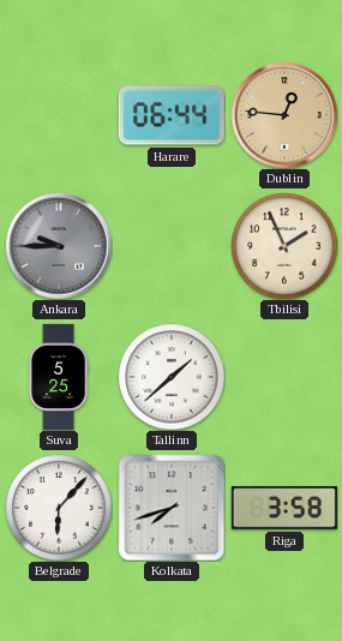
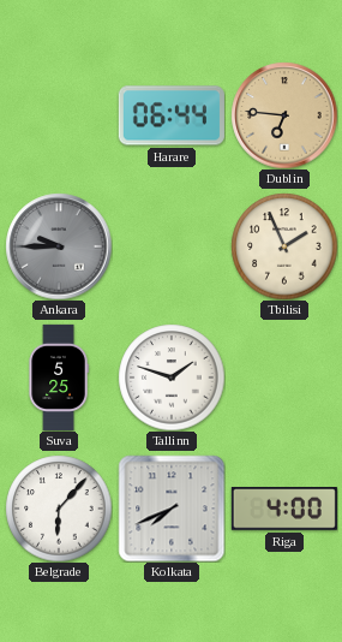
Dublin: 12:46 -> 6:46 (284, 115)
Tallinn: 1:38 -> 1:48 (172, 378)
Kolkata: 7:42 -> 7:41 (172, 509)
Riga: 3:58 -> 4:00 (284, 510)
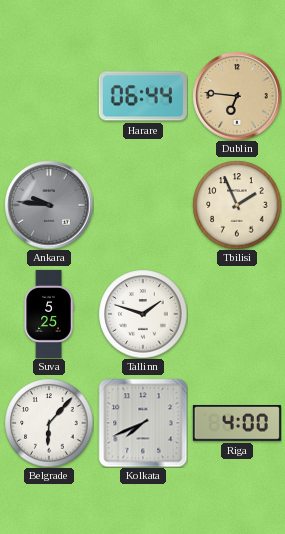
Ankara: 9:45 -> 9:46 (49, 205)
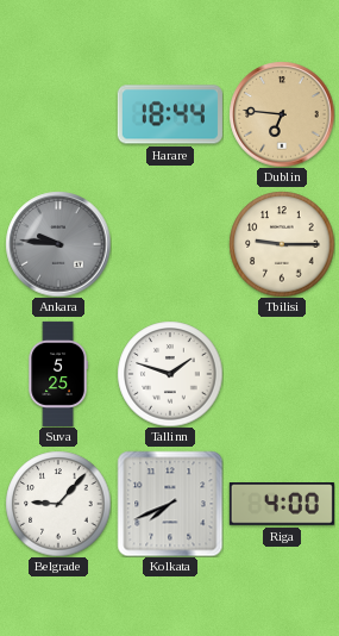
Harare: 06:44 -> 18:44 (170, 114)
Tbilisi: 1:56 -> 9:15 (282, 244)
Belgrade: 6:07 -> 9:07 (58, 504)
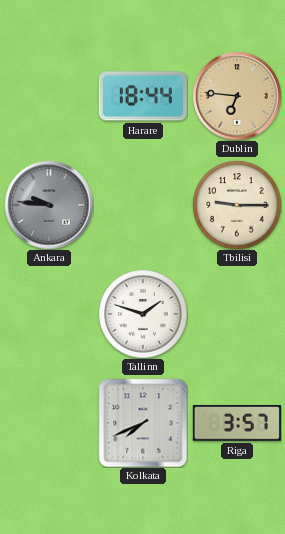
Suva: 5:25 -> none (58, 374)
Belgrade: 9:07 -> none (58, 504)
Riga: 4:00 -> 3:57 (237, 424)
